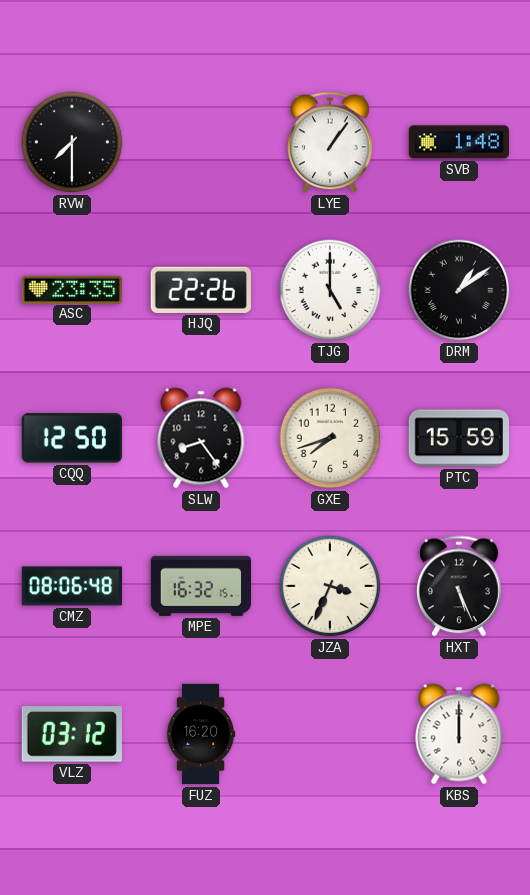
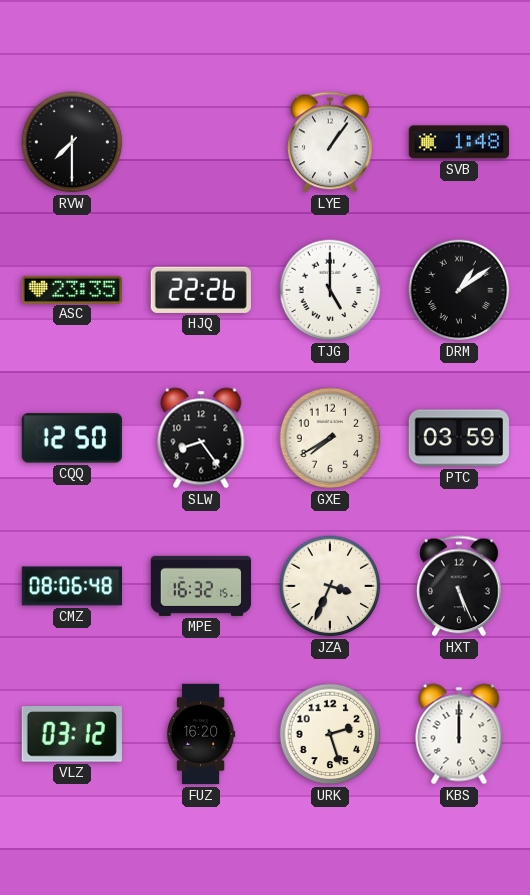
GXE: 7:42 -> 7:40 (330, 438)
PTC: 15:59 -> 03:59 (459, 438)
URK: none -> 2:27 (330, 734)
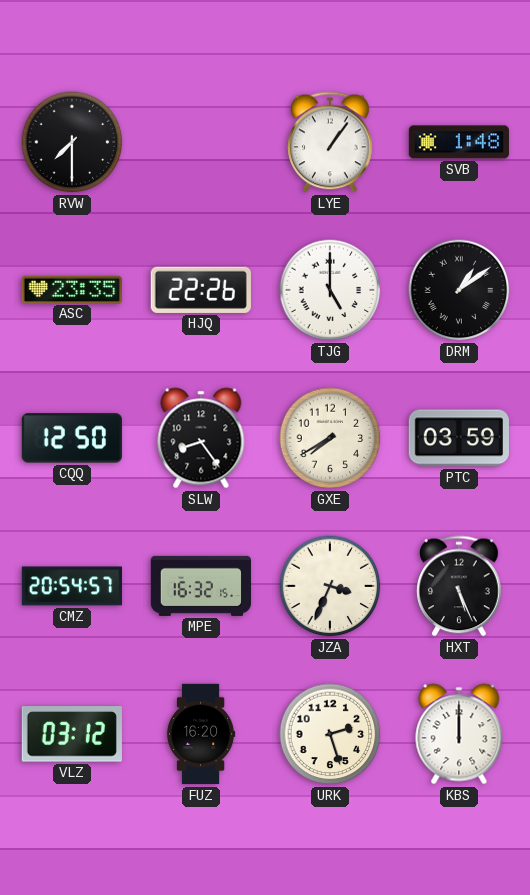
CMZ: 08:06 -> 20:54 (71, 586)
